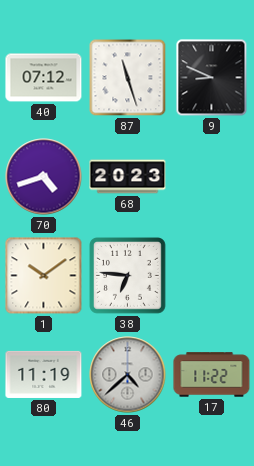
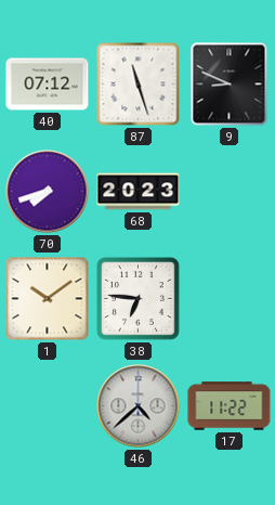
70: 4:42 -> 7:42 (48, 192)
80: 11:19 -> none (44, 374)
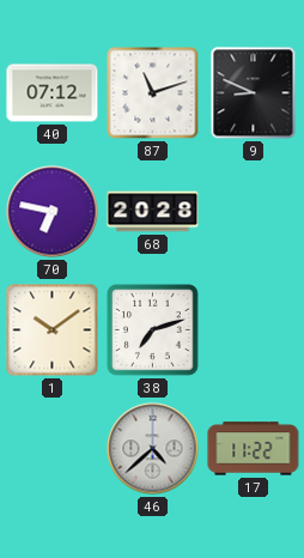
87: 11:27 -> 11:12 (153, 93)
70: 7:42 -> 6:47 (53, 212)
68: 20:23 -> 20:28 (153, 212)
38: 6:46 -> 7:12 (153, 330)
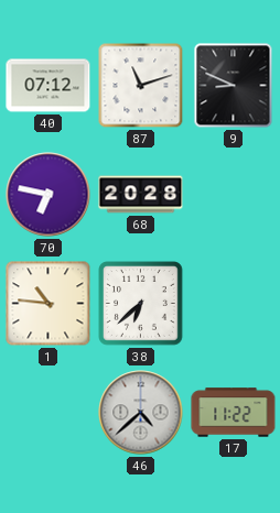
1: 10:09 -> 10:46 (49, 304)
38: 7:12 -> 6:38 (141, 304)
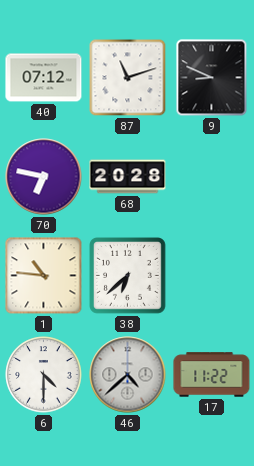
6: none -> 4:30 (44, 375)
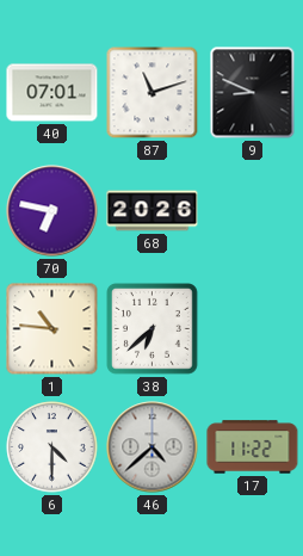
40: 07:12 -> 07:01 (52, 93)
68: 20:28 -> 20:26 (153, 211)
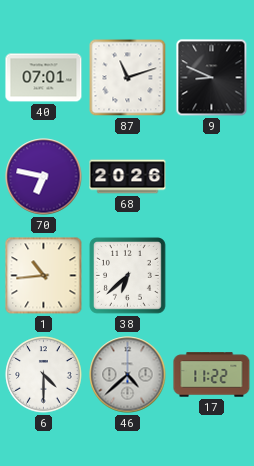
1: 10:46 -> 10:44 (44, 276)
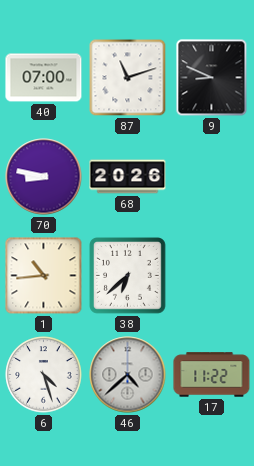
40: 07:01 -> 07:00 (44, 78)
70: 6:47 -> 8:47 (44, 177)
6: 4:30 -> 4:27 (44, 375)
